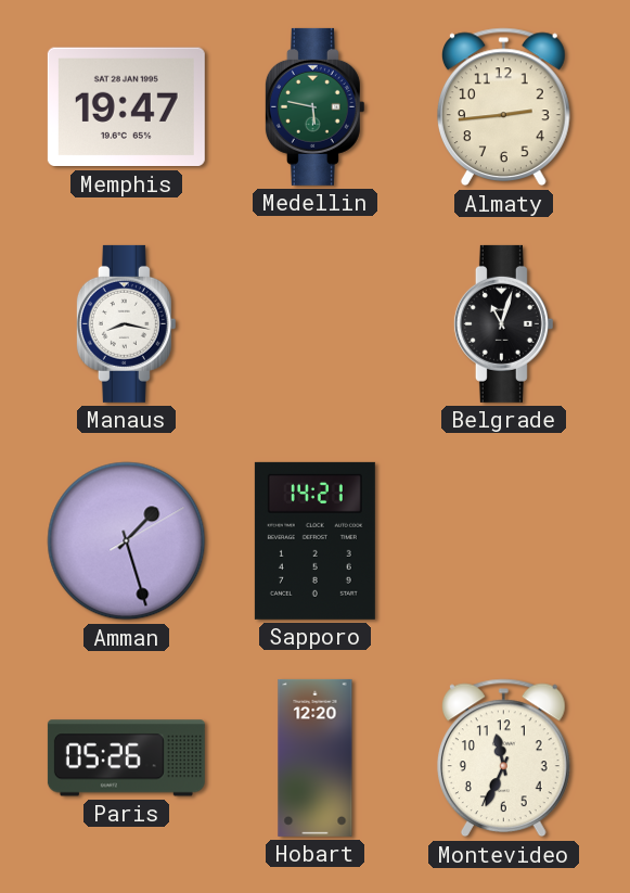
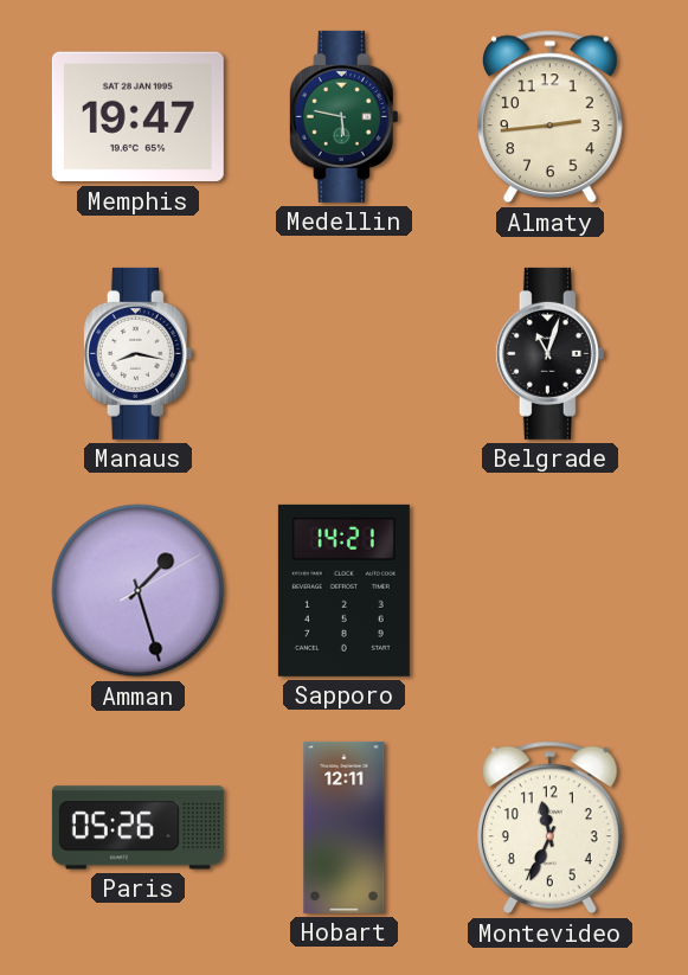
Hobart: 12:20 -> 12:11 (345, 827)
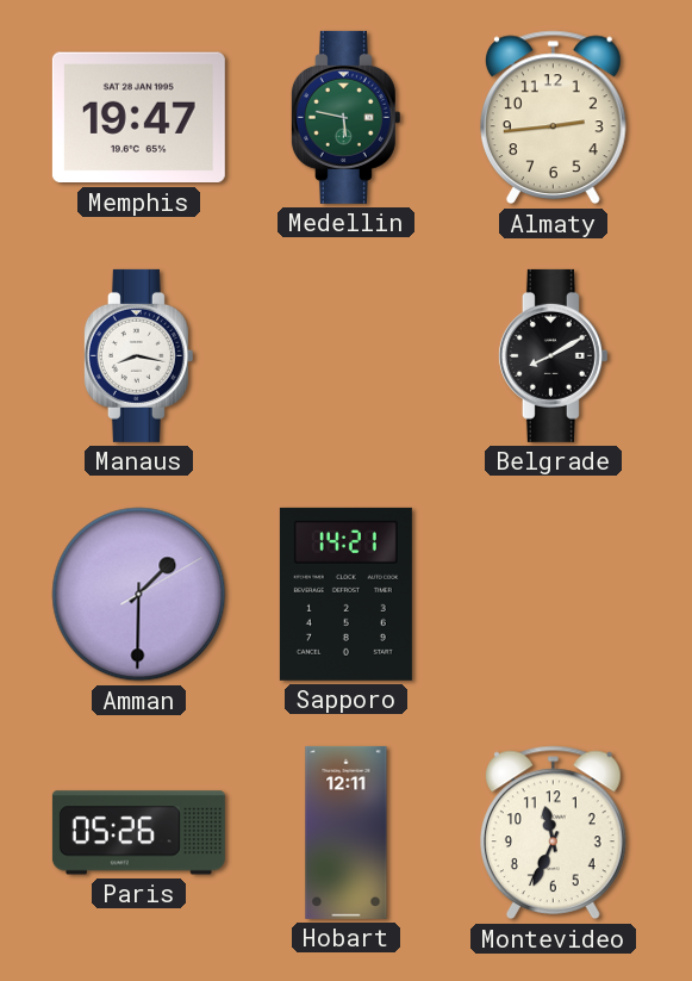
Belgrade: 11:03 -> 8:10 (553, 355)
Amman: 1:27 -> 1:30 (139, 595)
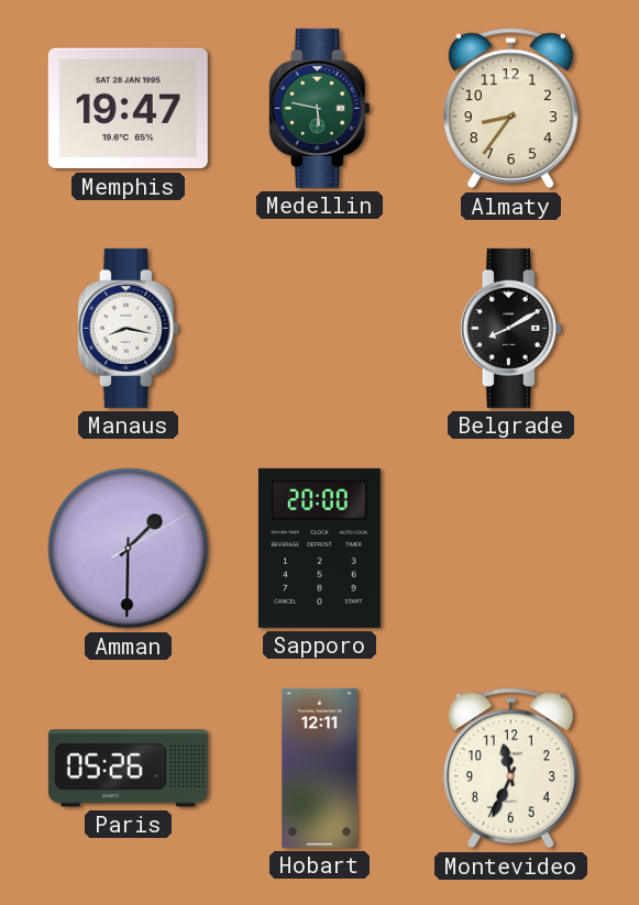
Almaty: 2:44 -> 8:36 (510, 109)
Sapporo: 14:21 -> 20:00 (319, 548)
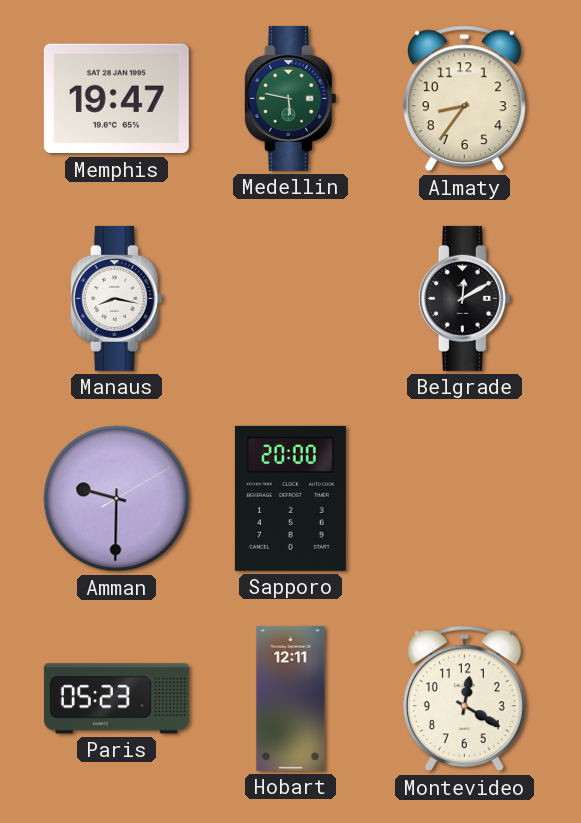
Belgrade: 8:10 -> 12:10 (464, 298)
Amman: 1:30 -> 9:30 (117, 499)
Paris: 05:26 -> 05:23 (116, 699)
Montevideo: 11:34 -> 12:20 (464, 699)
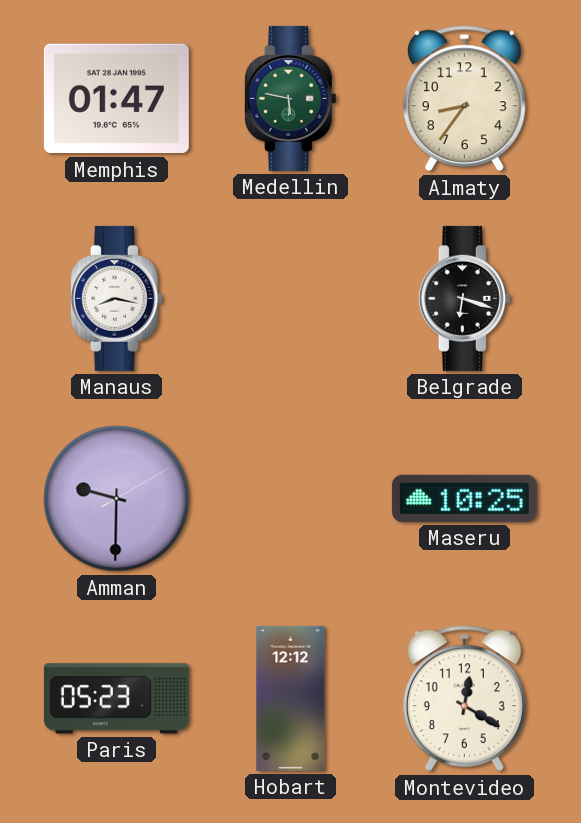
Memphis: 19:47 -> 01:47 (116, 99)
Belgrade: 12:10 -> 6:18 (464, 298)
Sapporo: 20:00 -> none (290, 498)
Maseru: none -> 10:25 (464, 498)
Hobart: 12:11 -> 12:12 (291, 698)
